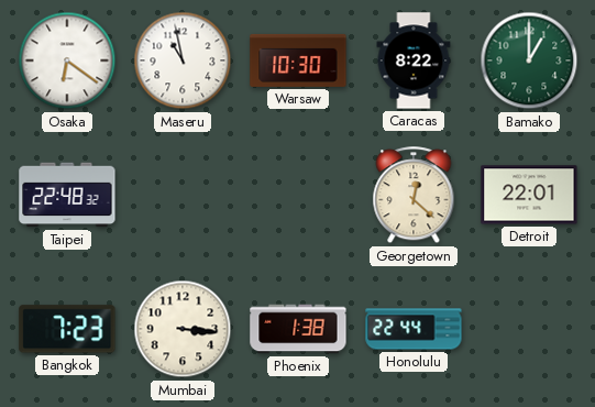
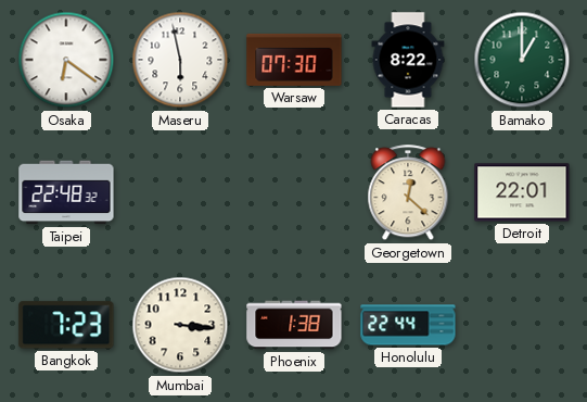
Maseru: 10:58 -> 5:58 (180, 60)
Warsaw: 10:30 -> 07:30 (294, 60)
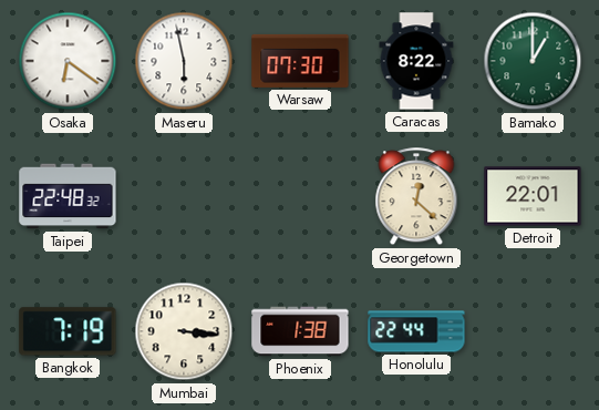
Bangkok: 7:23 -> 7:19 (68, 331)
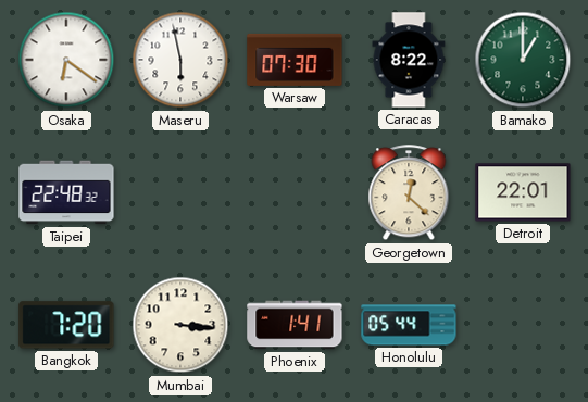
Bangkok: 7:19 -> 7:20 (66, 325)
Phoenix: 1:38 -> 1:41 (295, 325)
Honolulu: 22:44 -> 05:44 (409, 325)
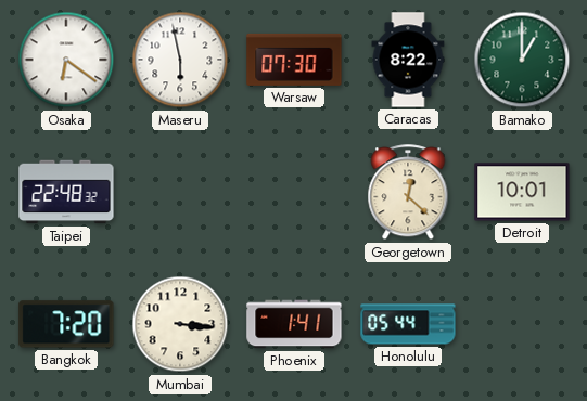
Detroit: 22:01 -> 10:01 (522, 192)
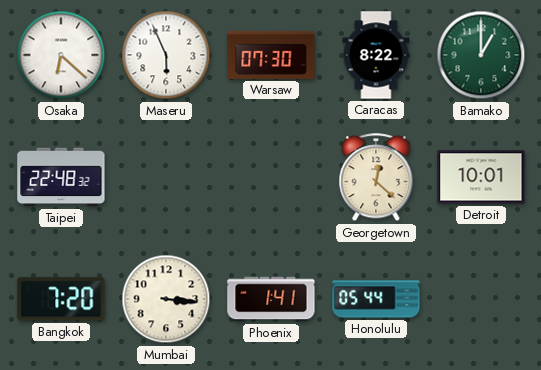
Osaka: 6:21 -> 6:22 (61, 55)
Maseru: 5:58 -> 5:56 (166, 55)
